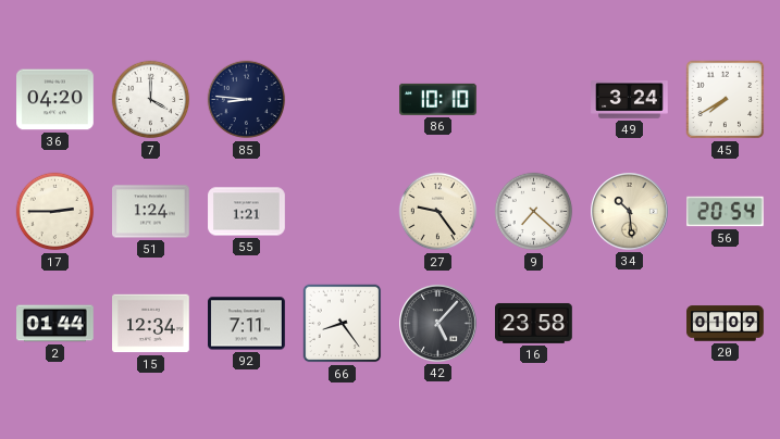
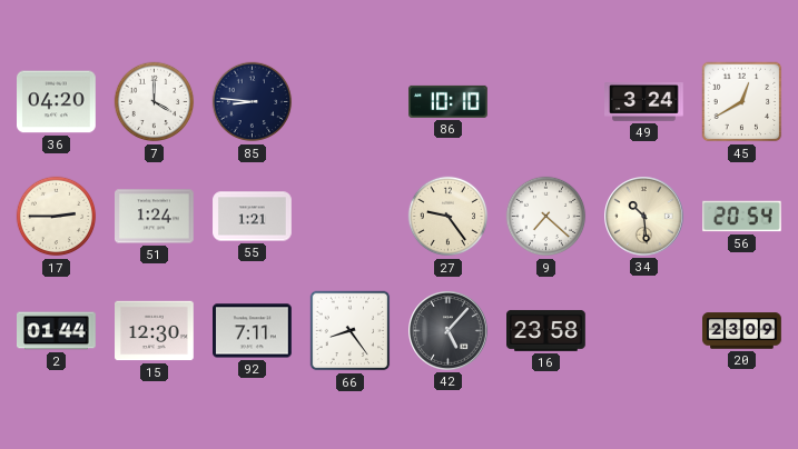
45: 7:40 -> 12:40 (742, 102)
15: 12:34 -> 12:30 (155, 331)
20: 01:09 -> 23:09 (742, 331)
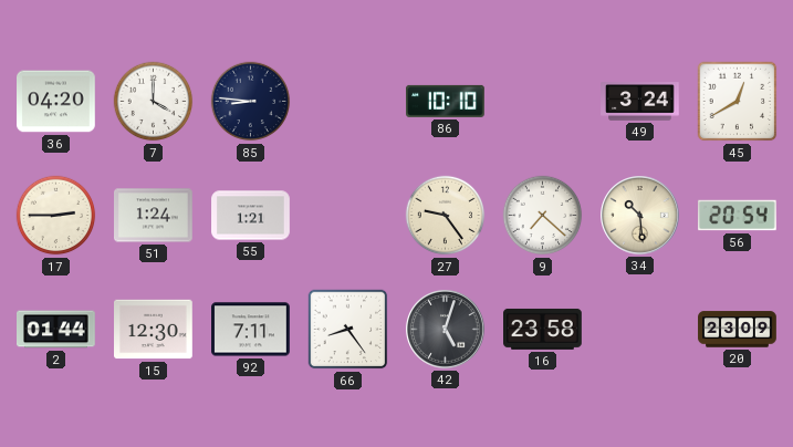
42: 5:07 -> 5:03 (446, 330)
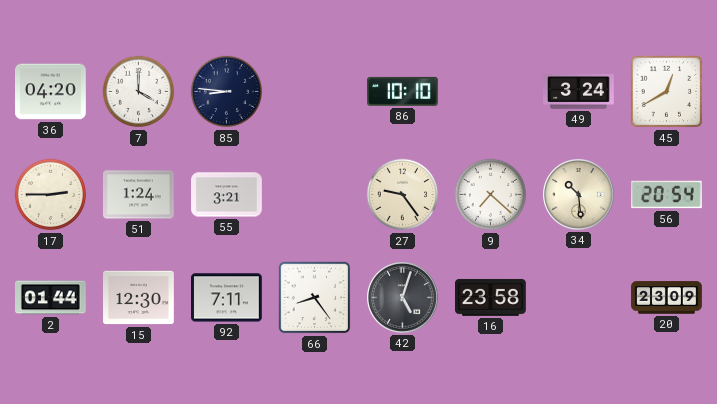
55: 1:21 -> 3:21 (227, 195)
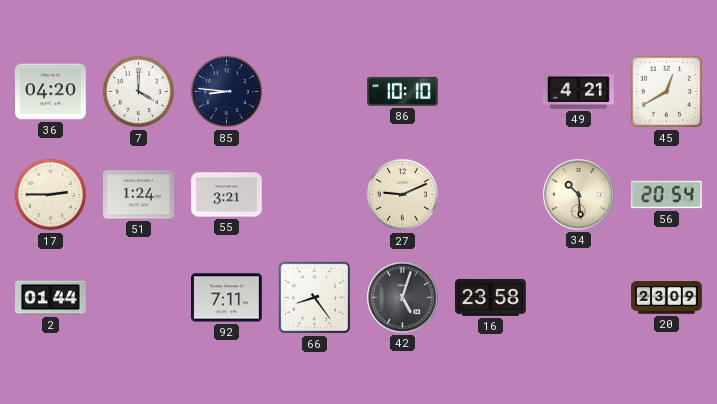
49: 3:24 -> 4:21 (579, 92)
27: 9:24 -> 9:11 (403, 195)
9: 7:22 -> none (491, 195)
15: 12:30 -> none (139, 298)
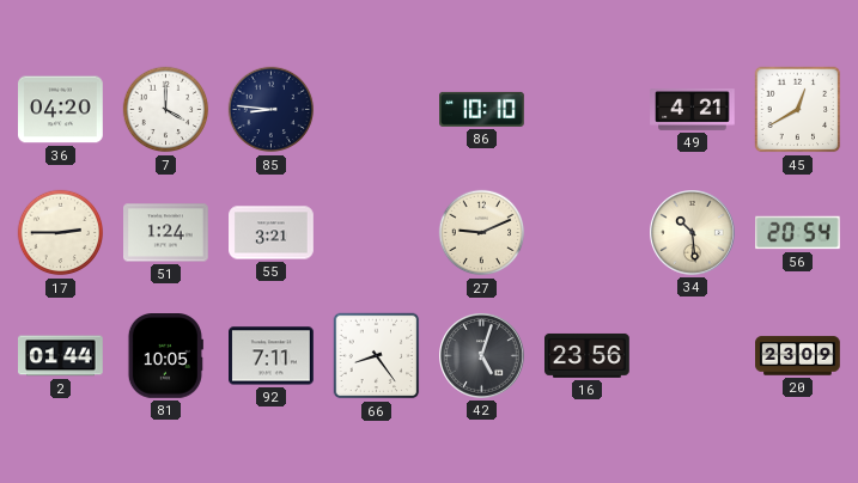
81: none -> 10:05 (165, 356)
16: 23:58 -> 23:56 (588, 355)
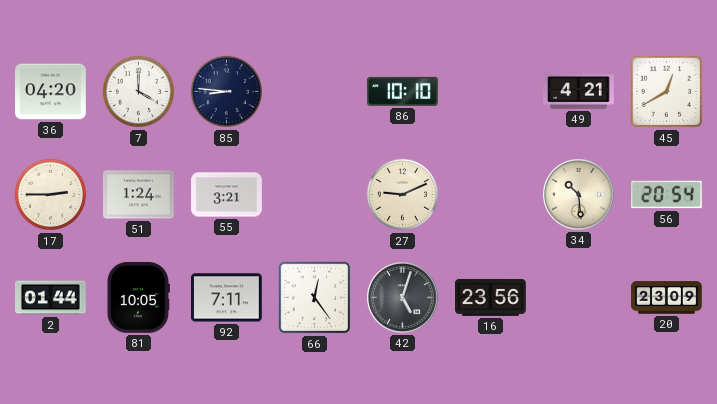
66: 8:24 -> 12:24 (315, 298)
